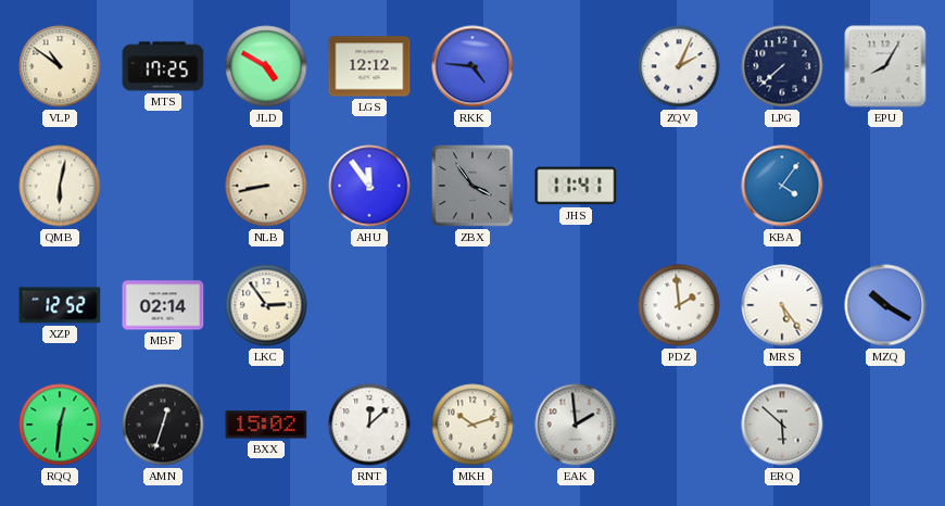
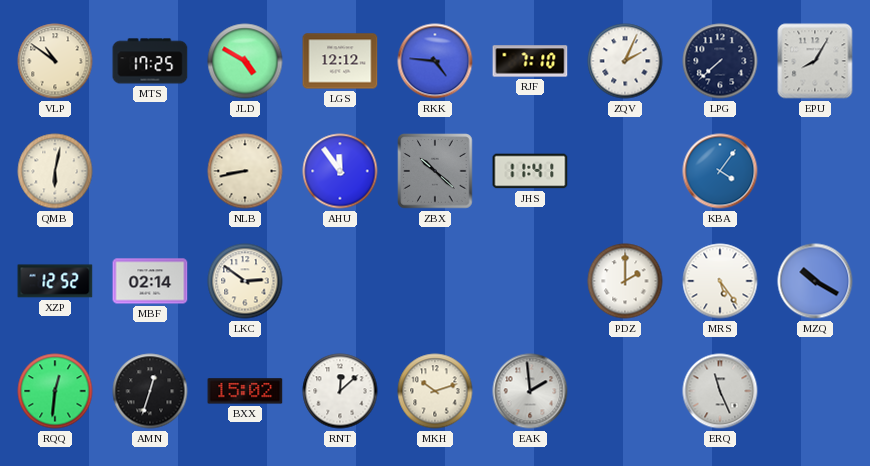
RJF: none -> 7:10 (530, 61)
ZBX: 3:54 -> 10:22 (435, 171)
LKC: 2:54 -> 2:51 (245, 281)
PDZ: 1:59 -> 2:00 (625, 281)
ERQ: 5:52 -> 11:26 (720, 391)
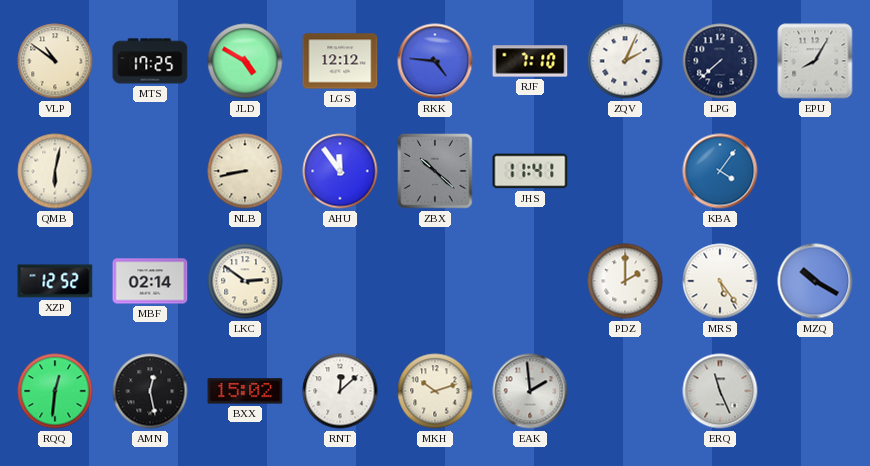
AMN: 12:33 -> 12:28 (150, 391)
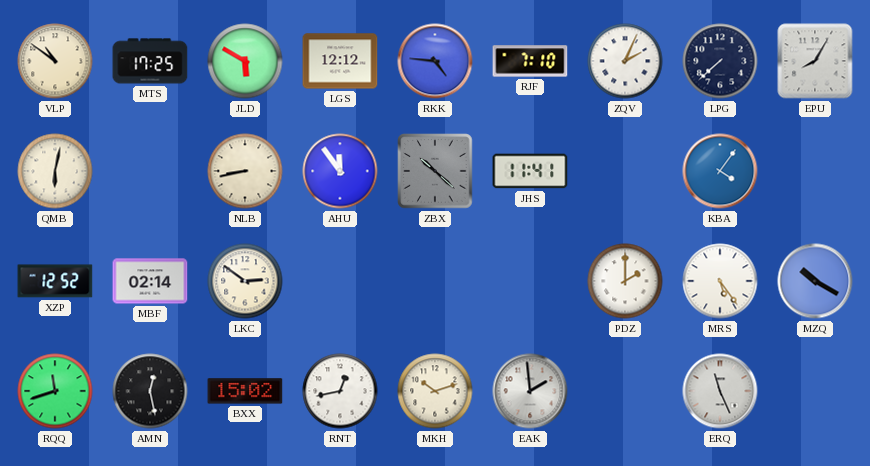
JLD: 4:50 -> 5:50 (245, 61)
RQQ: 12:31 -> 11:42 (55, 391)
RNT: 12:08 -> 12:43 (340, 391)
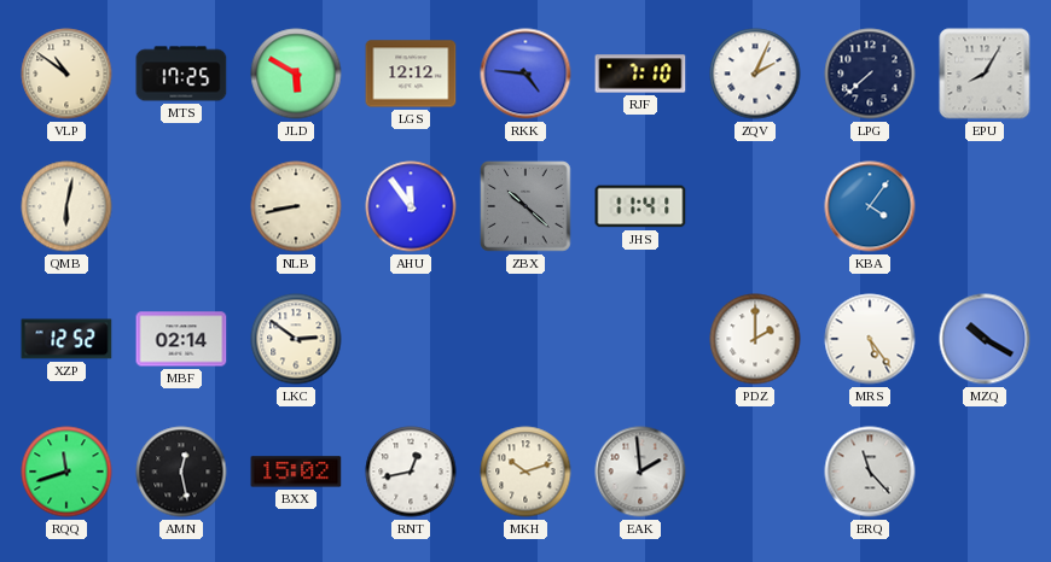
ERQ: 11:26 -> 11:23 (870, 472)
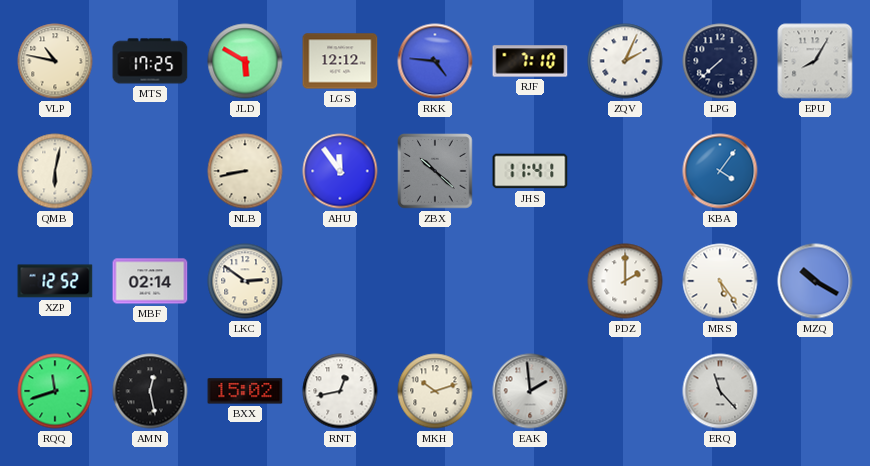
VLP: 10:51 -> 10:47 (55, 61)
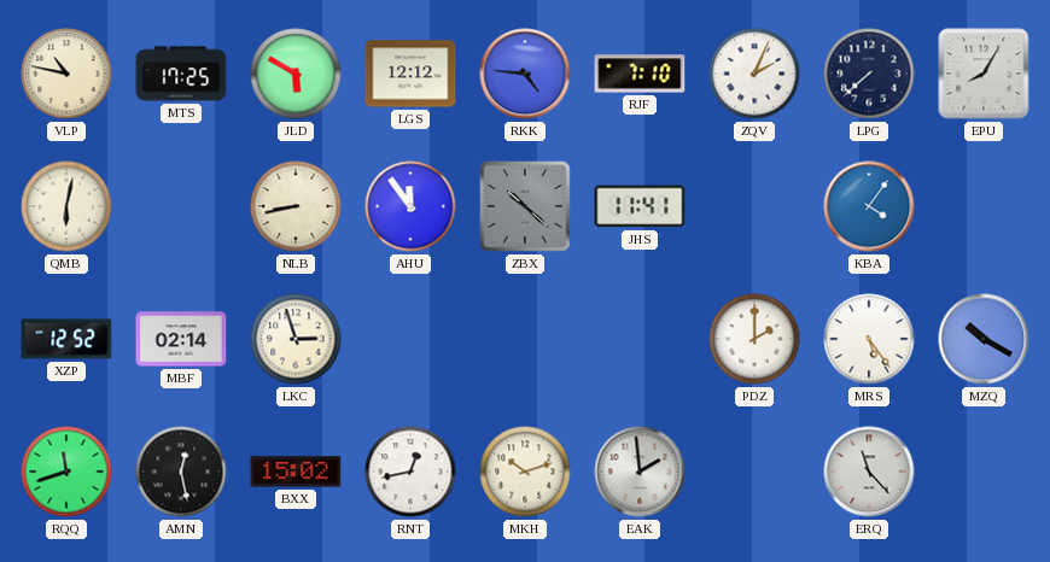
LKC: 2:51 -> 2:57 (296, 339)
